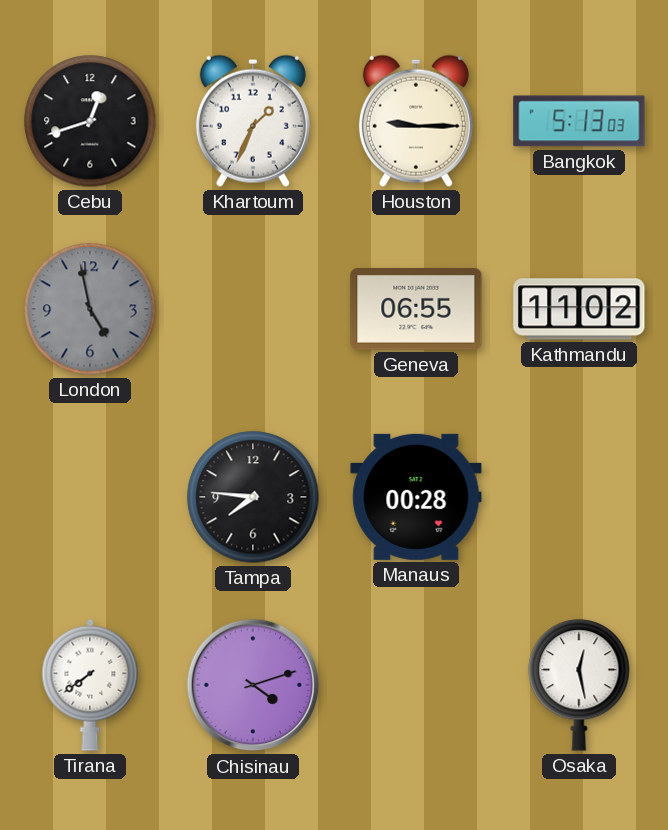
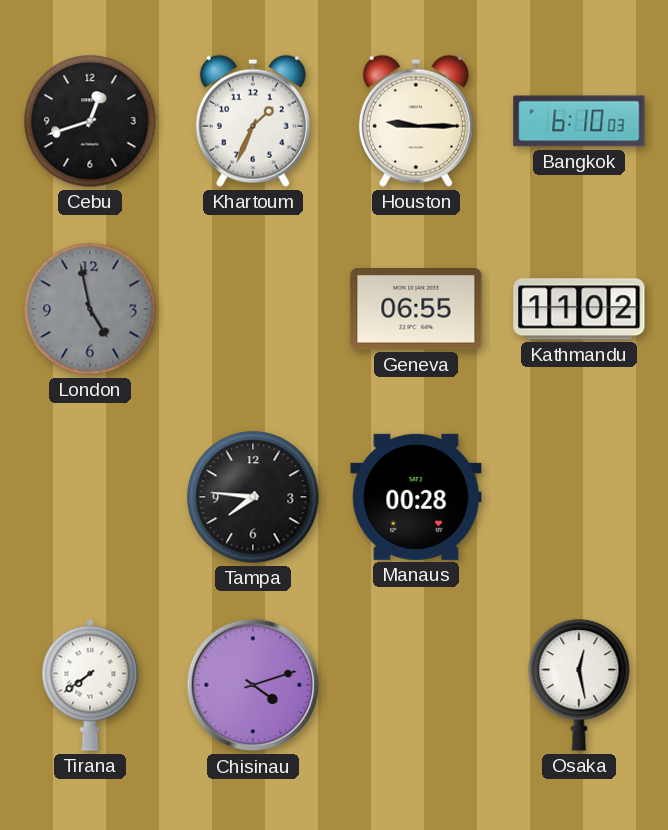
Bangkok: 5:13 -> 6:10 (579, 121)
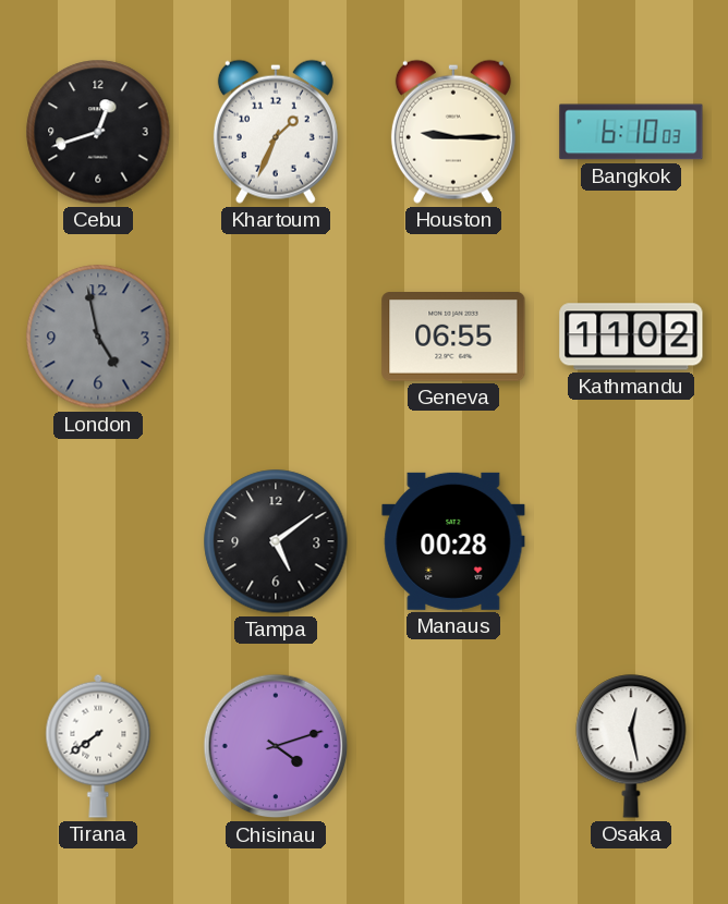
Tampa: 7:46 -> 5:09 (276, 541)
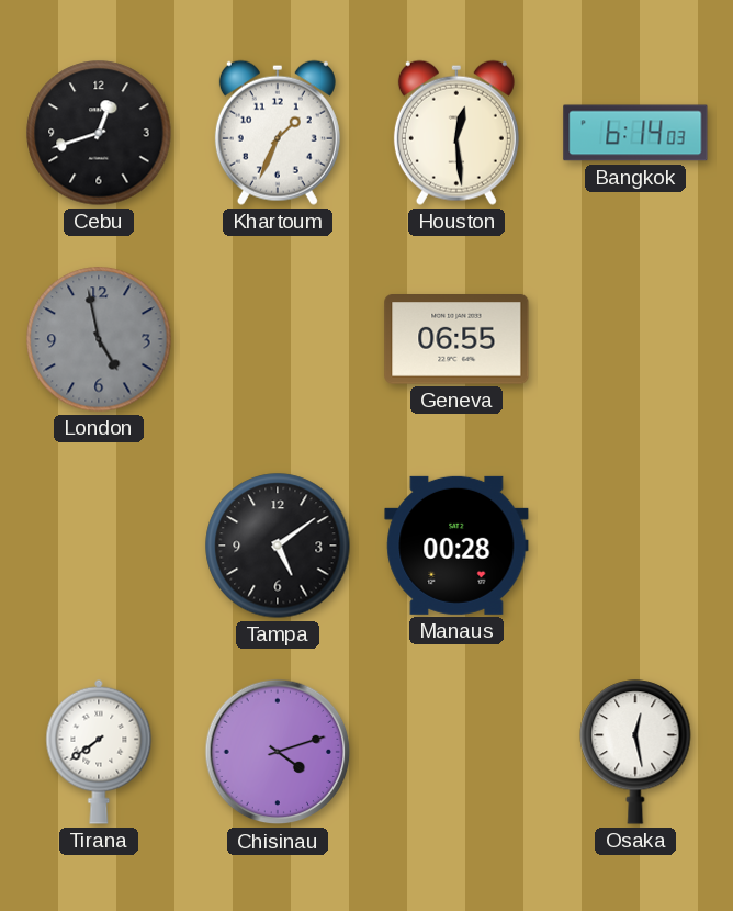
Houston: 9:15 -> 12:29 (456, 133)
Bangkok: 6:10 -> 6:14 (635, 133)
Kathmandu: 11:02 -> none (631, 337)
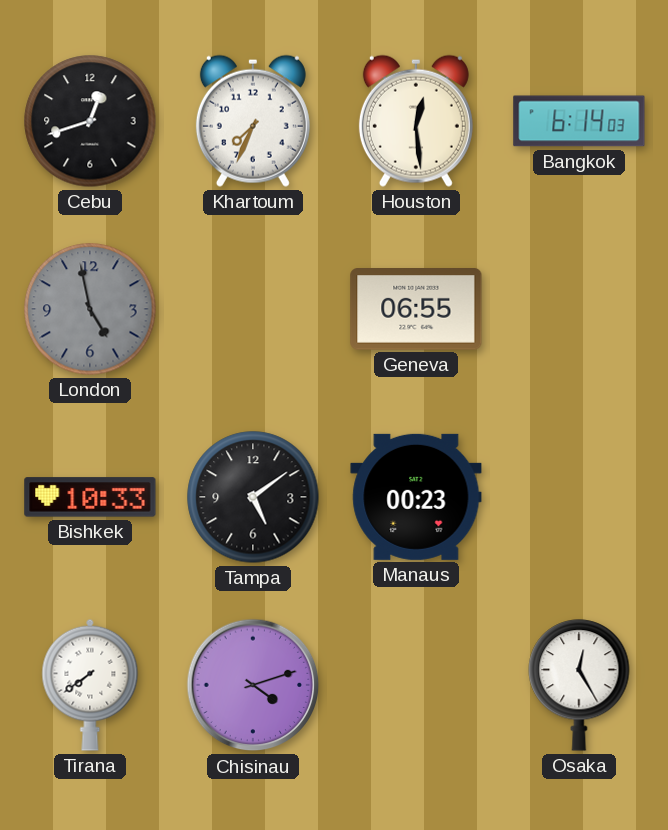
Khartoum: 1:34 -> 7:34 (253, 121)
Bishkek: none -> 10:33 (90, 497)
Manaus: 00:28 -> 00:23 (416, 497)
Osaka: 12:28 -> 12:25 (579, 685)
